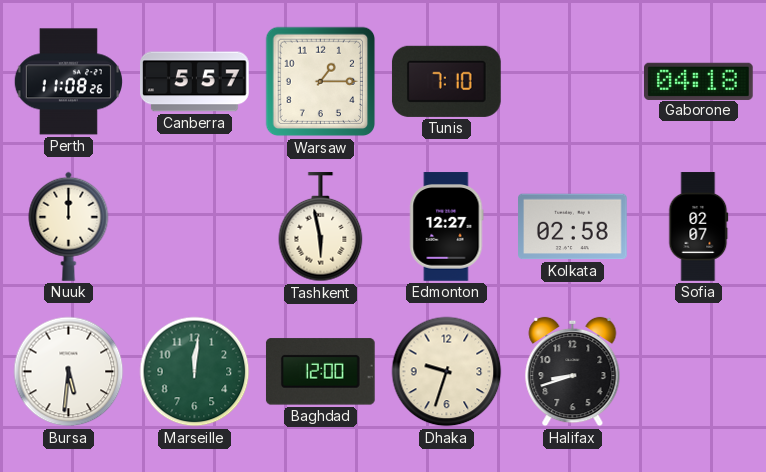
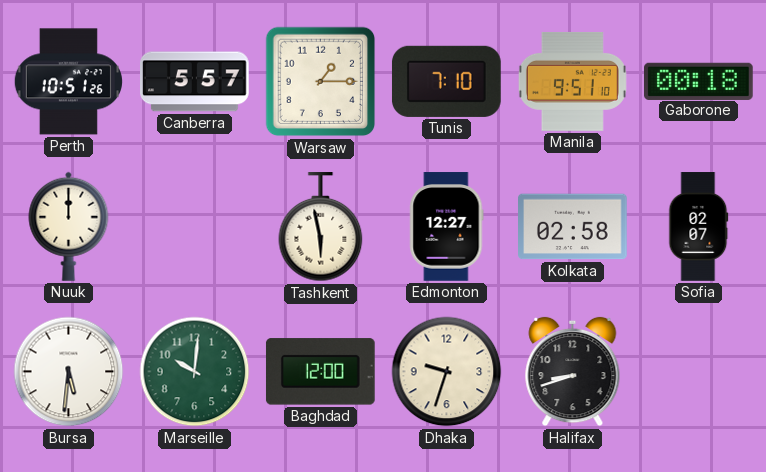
Perth: 11:08 -> 10:51 (68, 82)
Manila: none -> 9:51 (572, 81)
Gaborone: 04:18 -> 00:18 (699, 81)
Marseille: 12:01 -> 10:01 (195, 372)
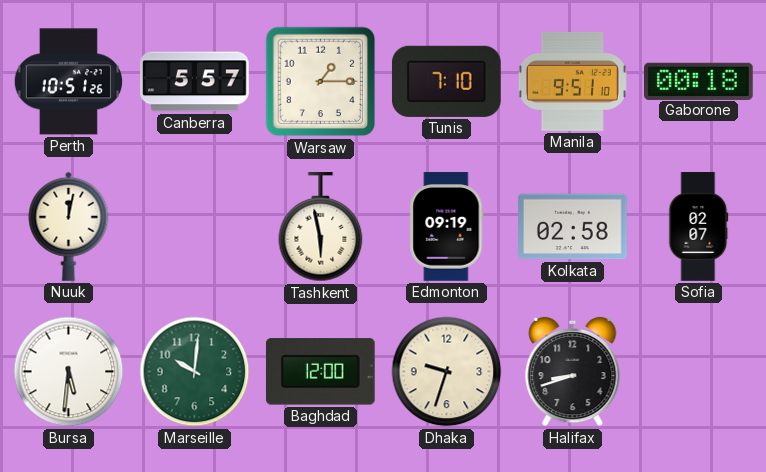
Nuuk: 12:00 -> 12:02 (69, 226)
Edmonton: 12:27 -> 09:19 (447, 227)
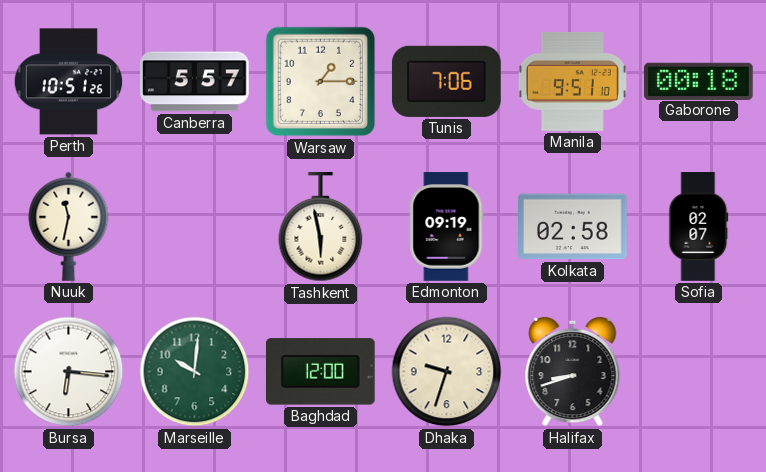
Tunis: 7:10 -> 7:06 (446, 81)
Nuuk: 12:02 -> 11:32 (69, 226)
Bursa: 5:31 -> 6:16 (69, 372)
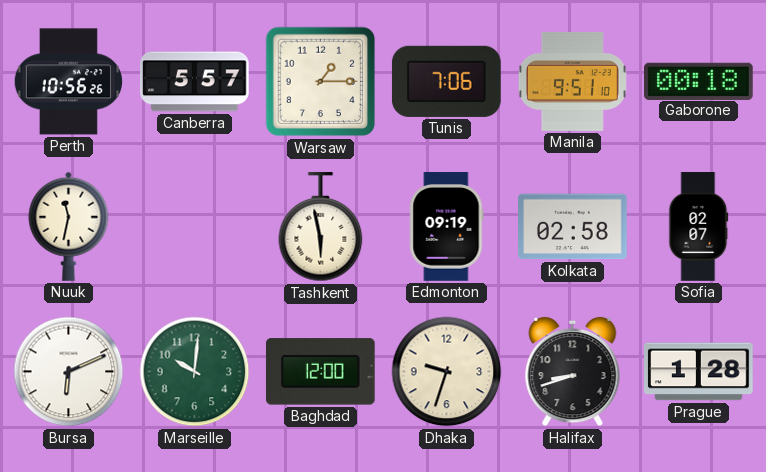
Perth: 10:51 -> 10:56 (68, 82)
Bursa: 6:16 -> 6:11 (69, 372)
Prague: none -> 1:28 (699, 372)
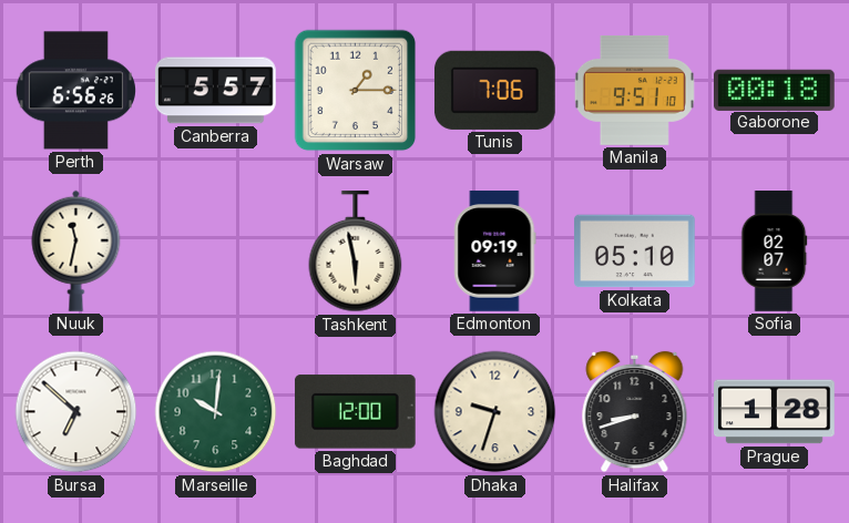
Perth: 10:56 -> 6:56 (75, 91)
Kolkata: 02:58 -> 05:10 (635, 252)
Bursa: 6:11 -> 6:52 (76, 412)
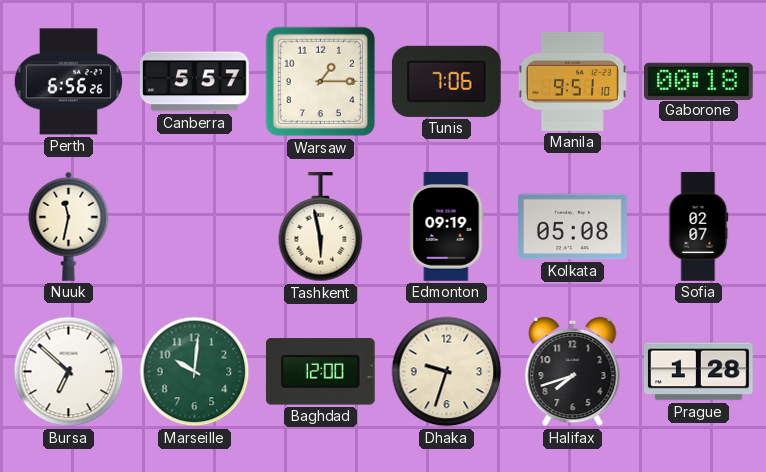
Kolkata: 05:10 -> 05:08 (573, 227)
Halifax: 8:42 -> 7:42 (573, 372)
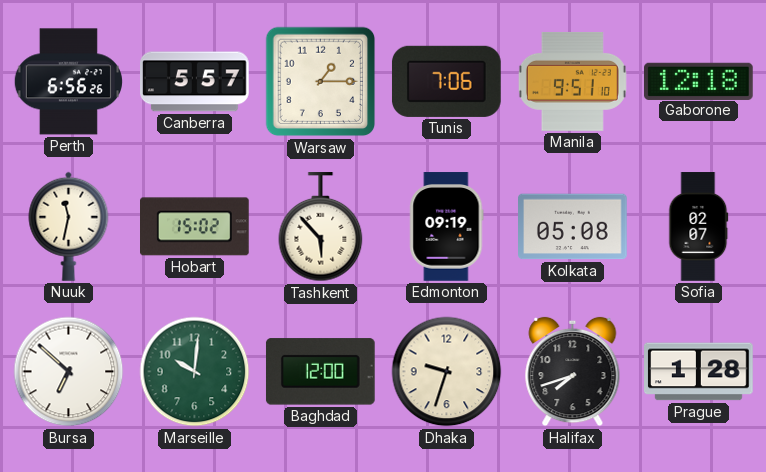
Gaborone: 00:18 -> 12:18 (699, 81)
Hobart: none -> 15:02 (195, 227)
Tashkent: 5:58 -> 5:53 (321, 227)
